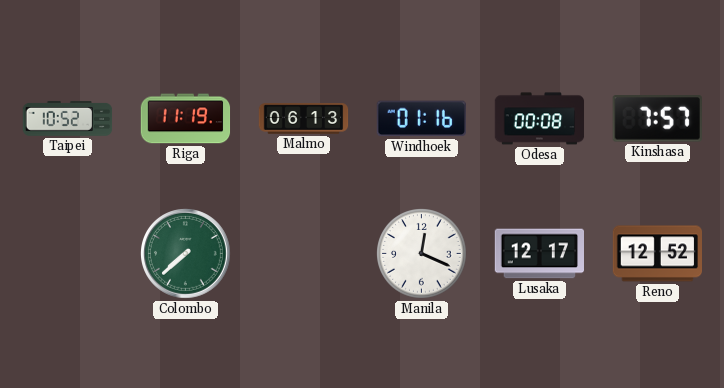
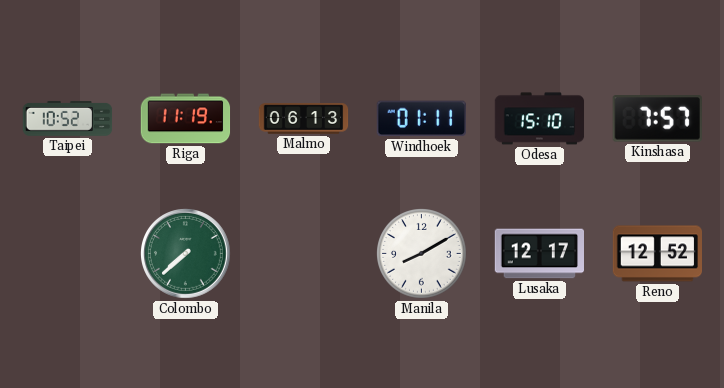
Windhoek: 01:16 -> 01:11 (421, 119)
Odesa: 00:08 -> 15:10 (540, 119)
Manila: 12:19 -> 8:10 (422, 254)
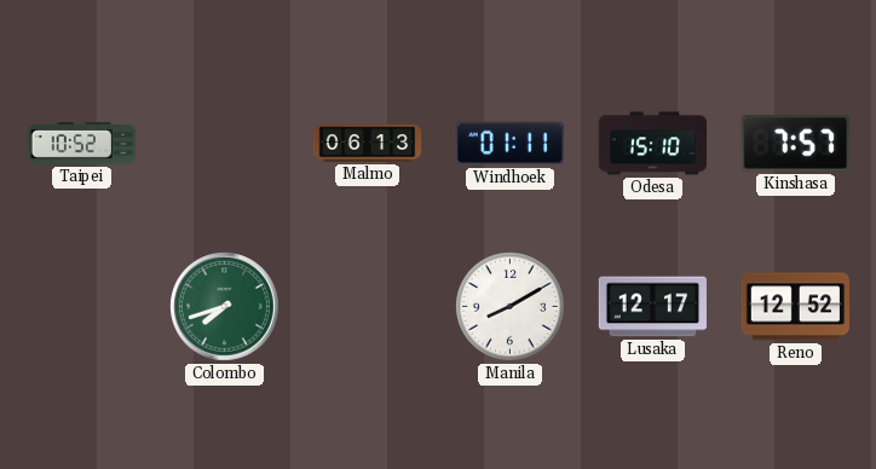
Riga: 11:19 -> none (186, 119)
Colombo: 7:38 -> 7:42 (225, 307)
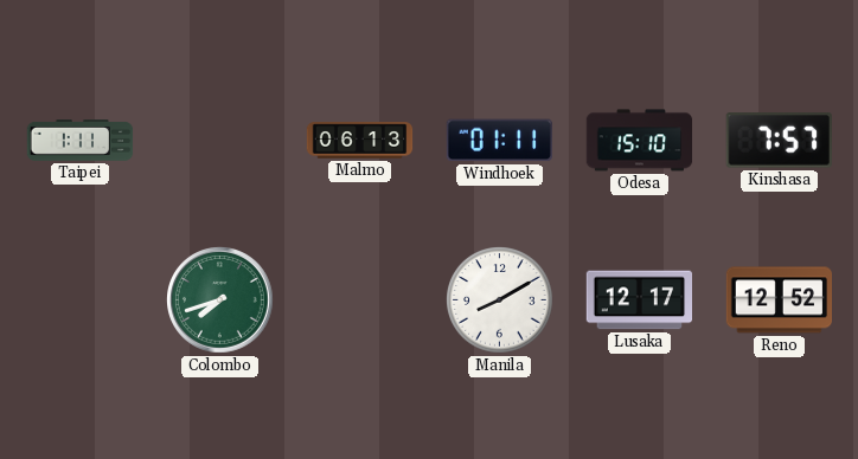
Taipei: 10:52 -> 1:11 (81, 141)
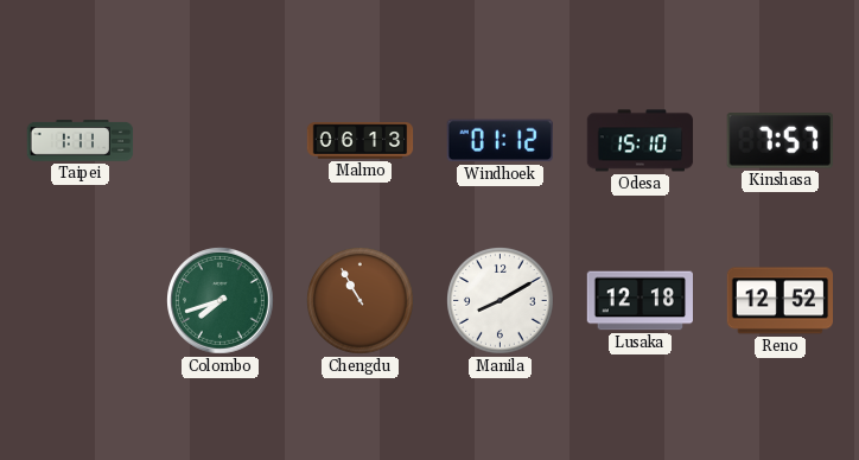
Windhoek: 01:11 -> 01:12 (500, 141)
Chengdu: none -> 10:55 (361, 301)
Lusaka: 12:17 -> 12:18 (641, 301)
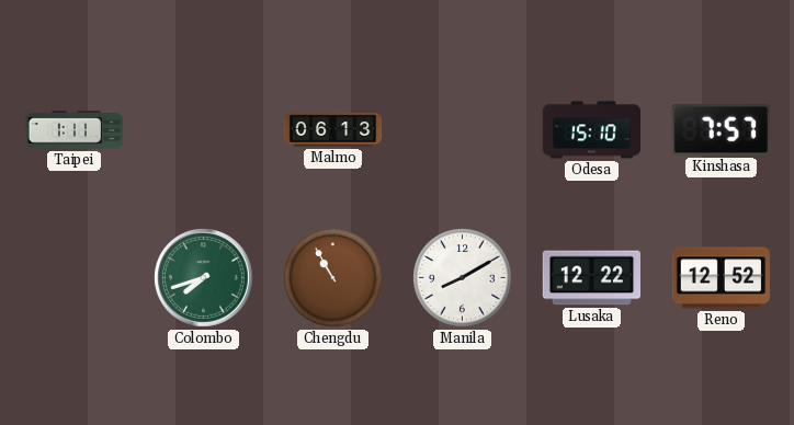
Windhoek: 01:12 -> none (500, 141)
Lusaka: 12:18 -> 12:22 (592, 278)
